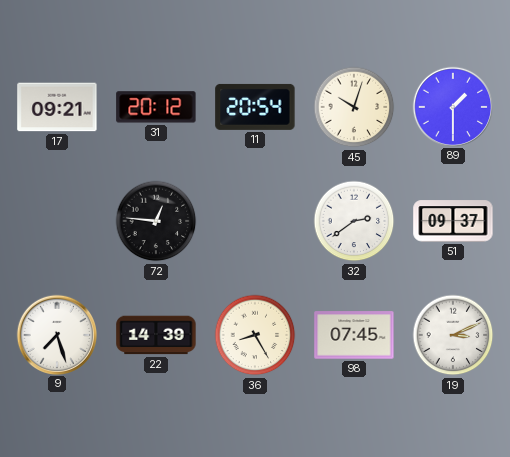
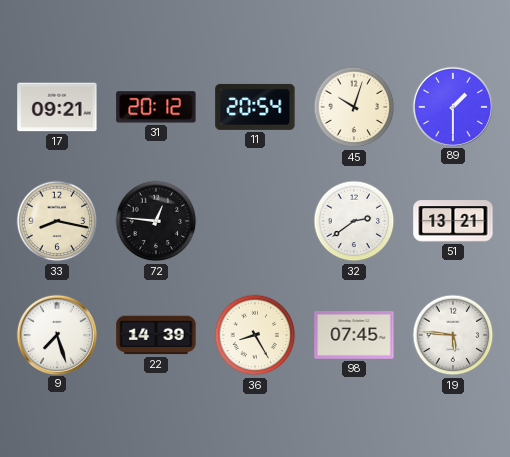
33: none -> 8:17 (57, 221)
51: 09:37 -> 13:21 (453, 221)
19: 3:11 -> 5:46 (453, 335)
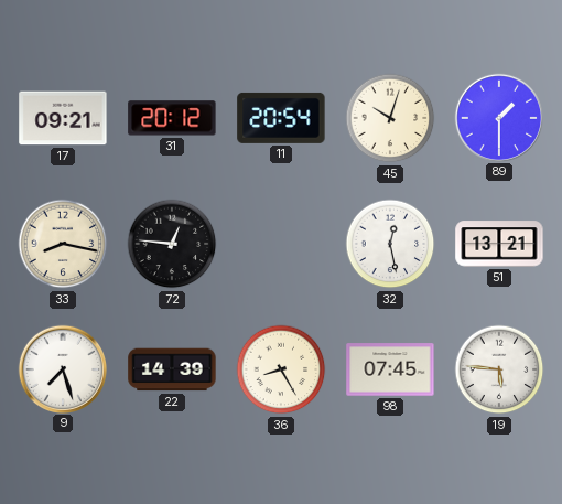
32: 2:39 -> 12:28 (390, 244)
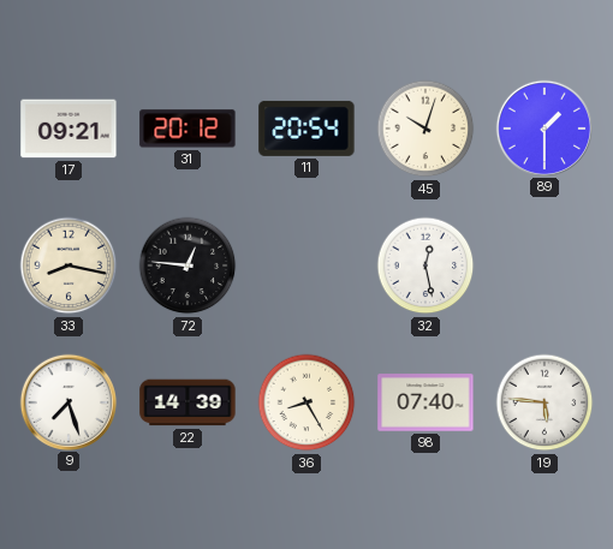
51: 13:21 -> none (499, 244)
98: 07:45 -> 07:40 (425, 402)
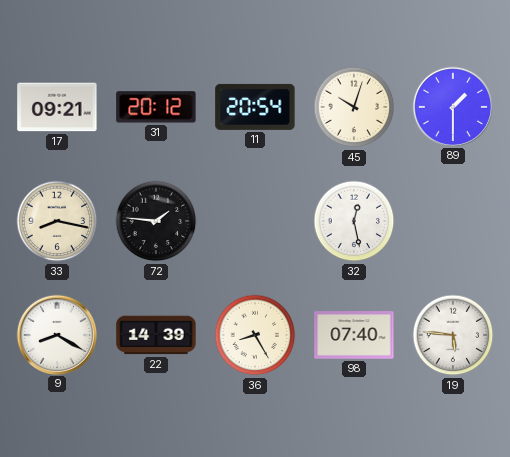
72: 12:46 -> 1:46 (156, 221)
9: 7:27 -> 8:20 (56, 334)
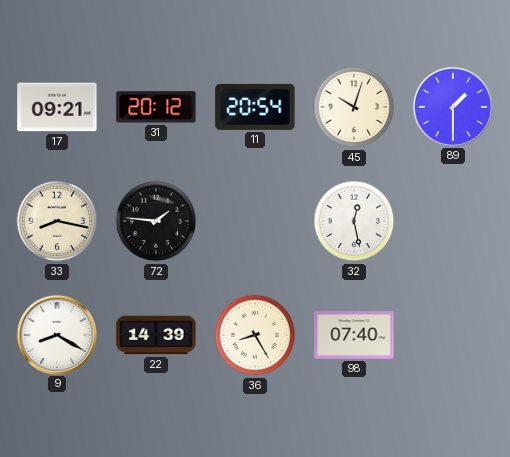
19: 5:46 -> none (453, 335)
